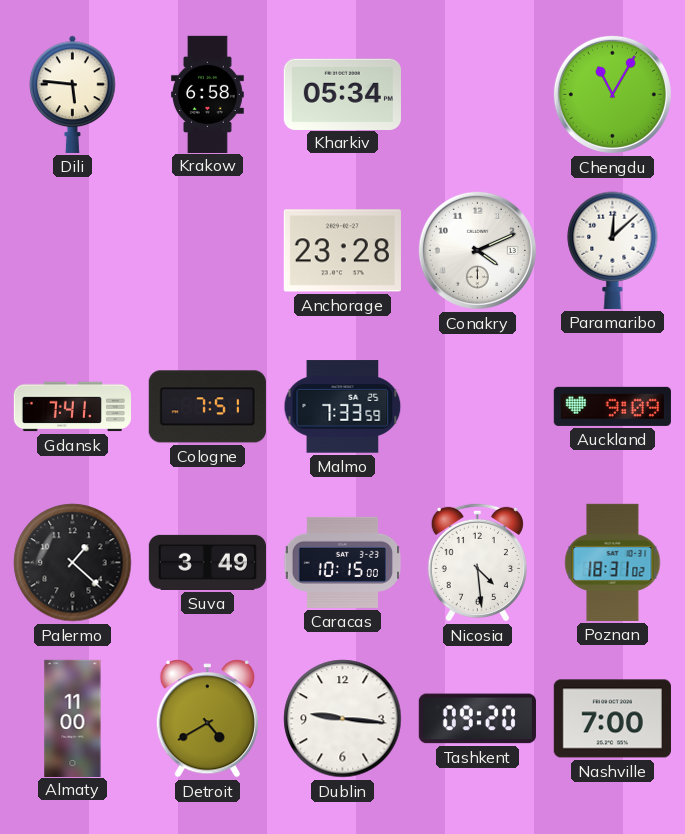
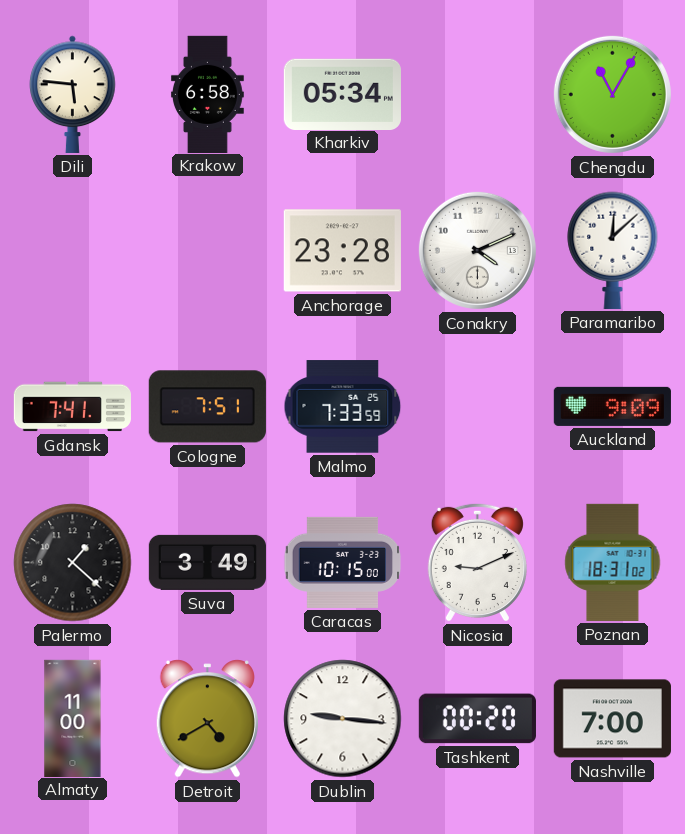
Nicosia: 4:29 -> 9:11 (477, 562)
Tashkent: 09:20 -> 00:20 (477, 719)
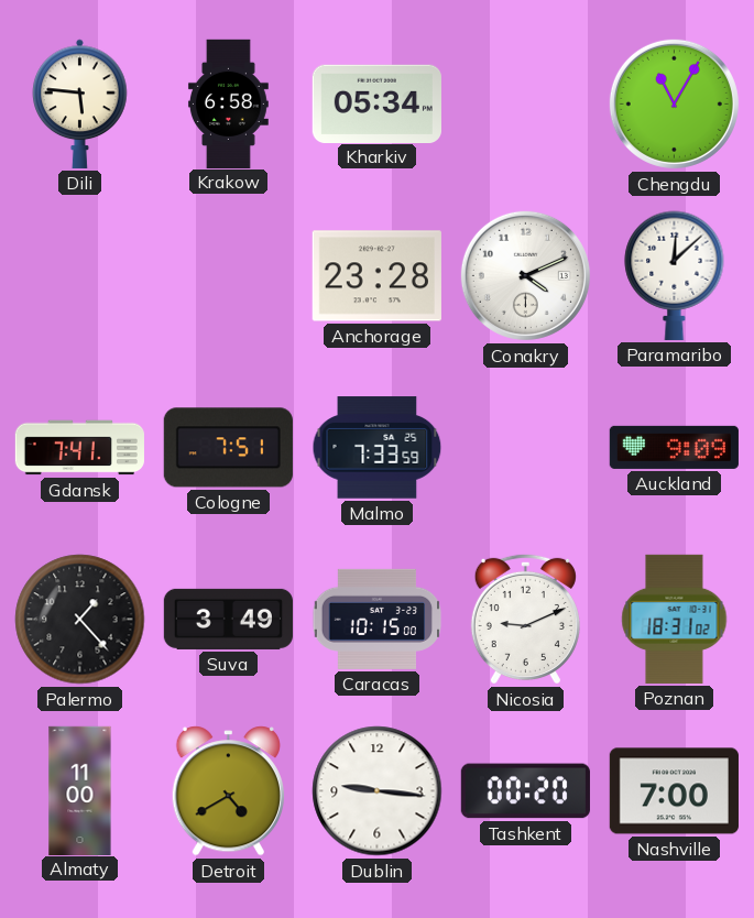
Palermo: 1:22 -> 1:23 (80, 620)
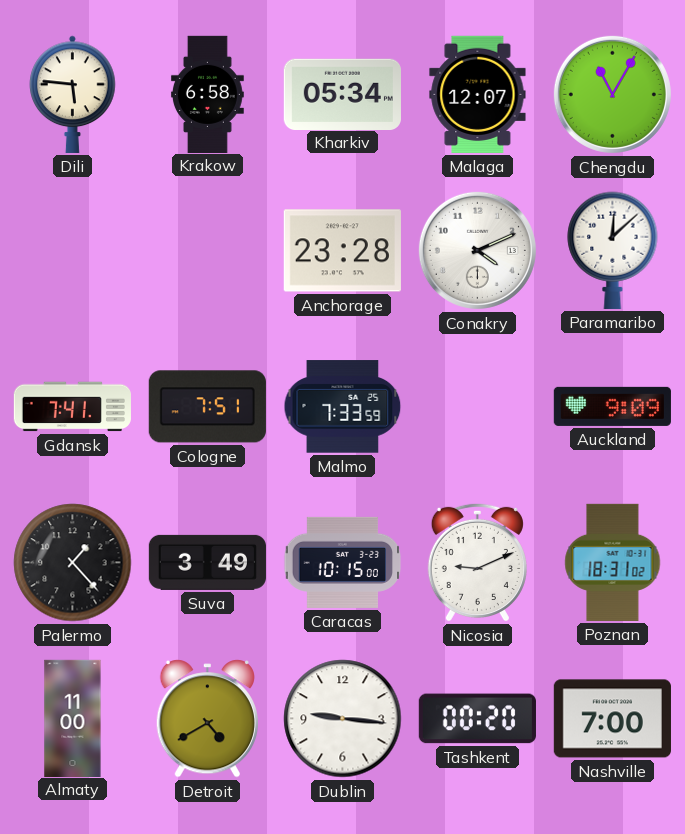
Malaga: none -> 12:07 (478, 94)
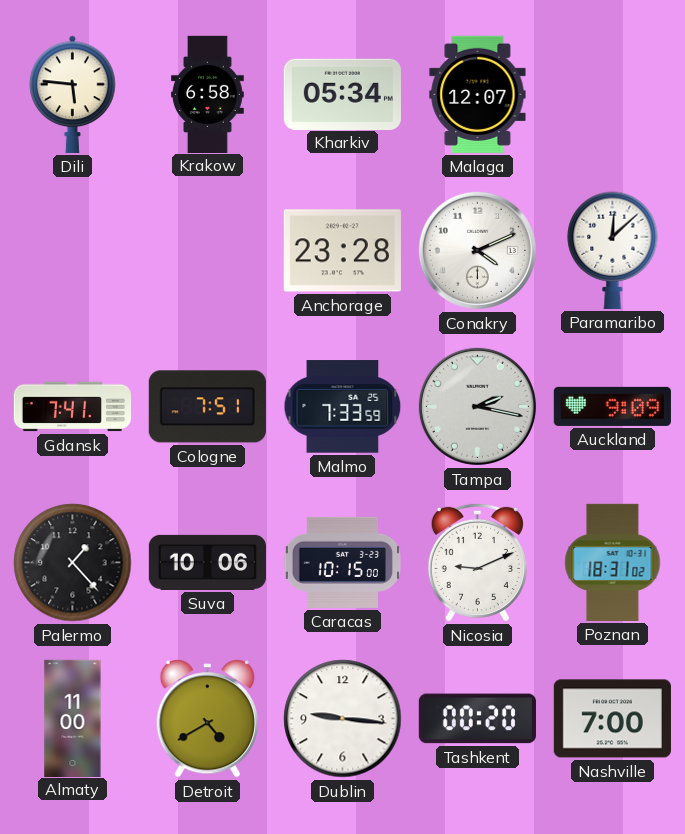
Chengdu: 11:05 -> none (612, 94)
Tampa: none -> 2:17 (477, 406)
Suva: 3:49 -> 10:06 (207, 562)
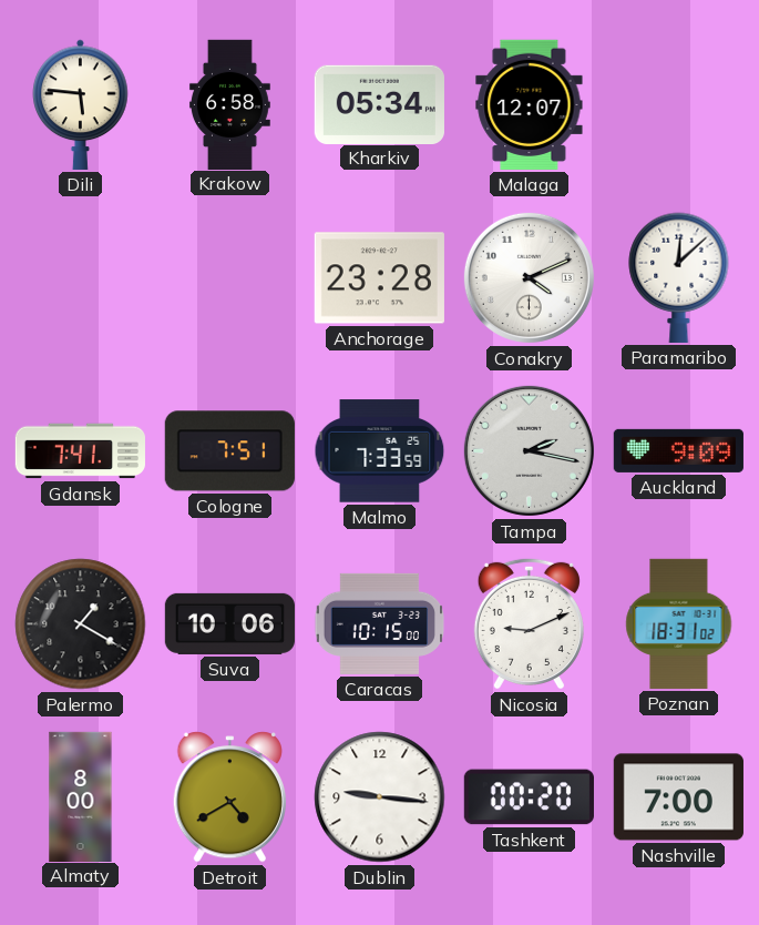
Palermo: 1:23 -> 1:20 (81, 624)
Almaty: 11:00 -> 8:00 (81, 796)
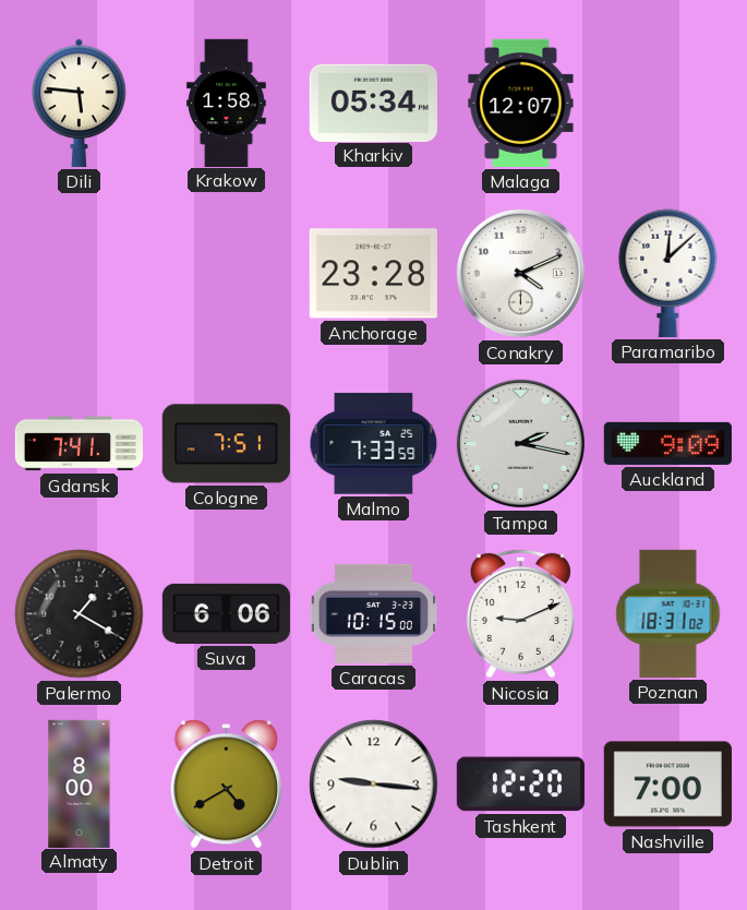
Krakow: 6:58 -> 1:58 (226, 103)
Suva: 10:06 -> 6:06 (226, 613)
Tashkent: 00:20 -> 12:20 (520, 785)
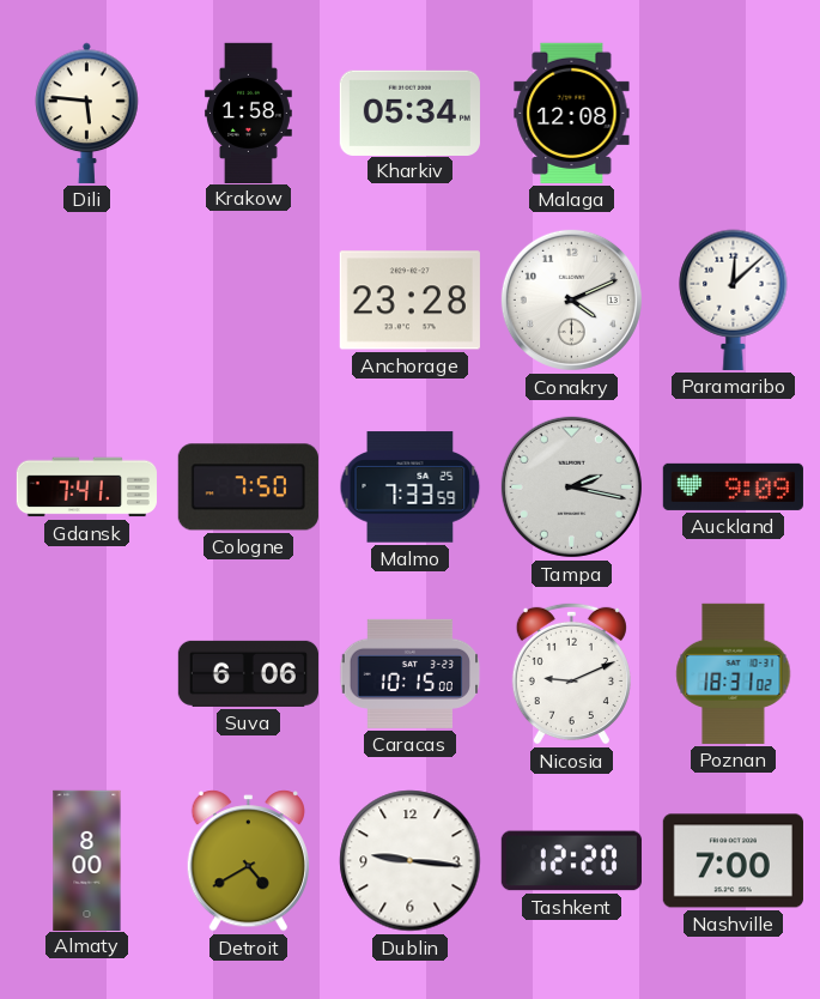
Malaga: 12:07 -> 12:08 (572, 113)
Cologne: 7:51 -> 7:50 (248, 488)
Palermo: 1:20 -> none (80, 614)
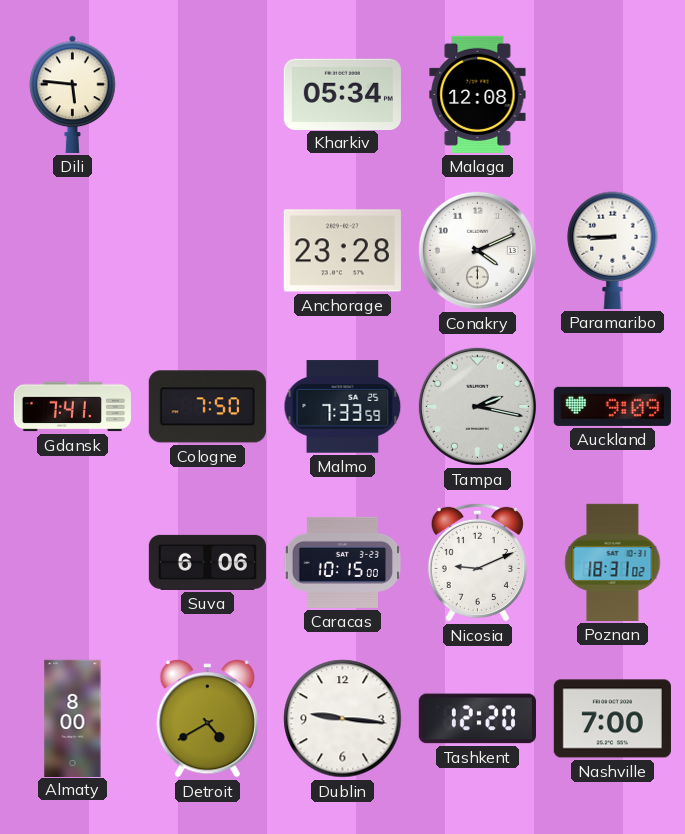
Krakow: 1:58 -> none (248, 113)
Paramaribo: 12:08 -> 8:45 (613, 250)
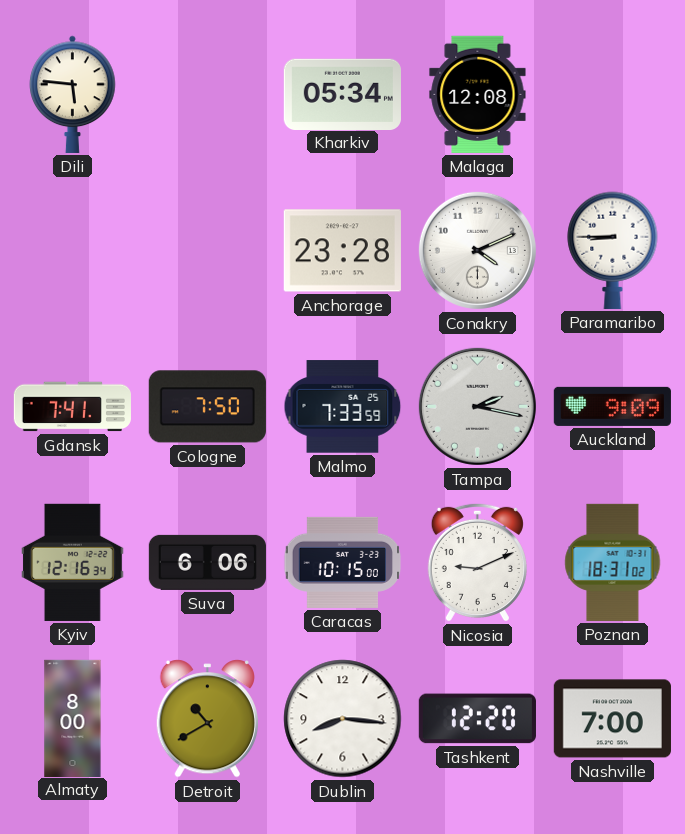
Kyiv: none -> 12:16 (73, 562)
Detroit: 4:40 -> 10:40 (207, 719)
Dublin: 9:16 -> 8:16 (343, 719)
